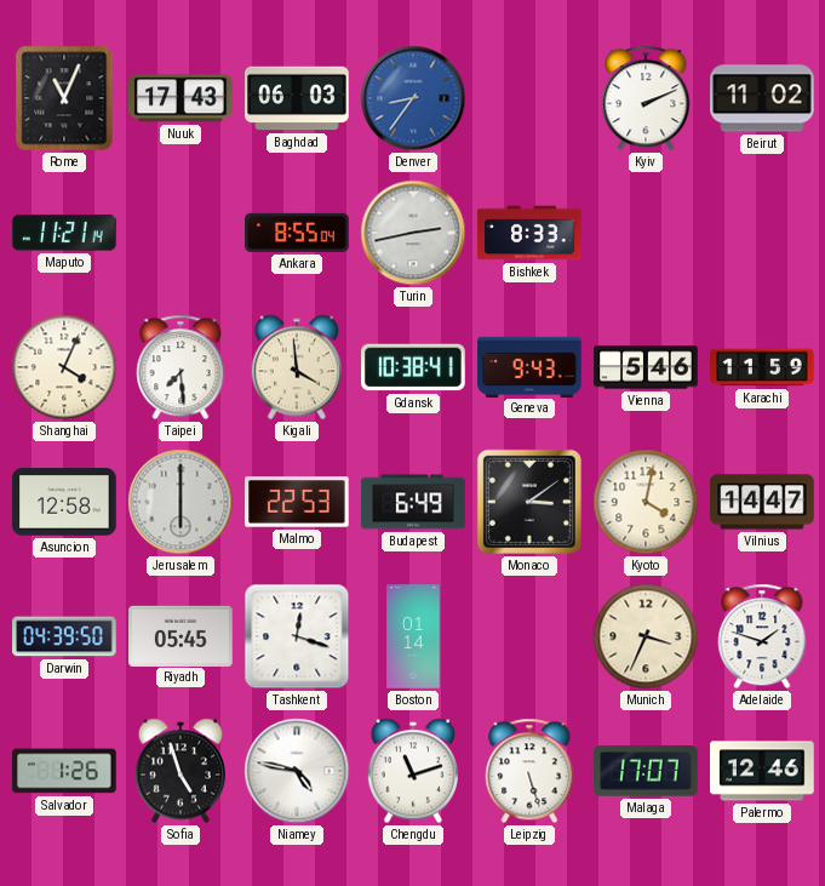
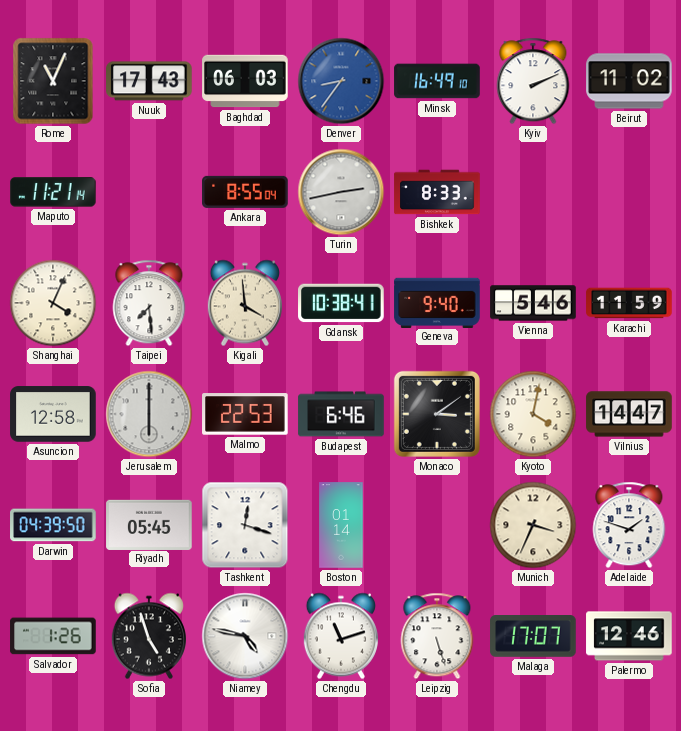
Minsk: none -> 16:49 (437, 81)
Geneva: 9:43 -> 9:40 (437, 302)
Budapest: 6:49 -> 6:46 (341, 414)
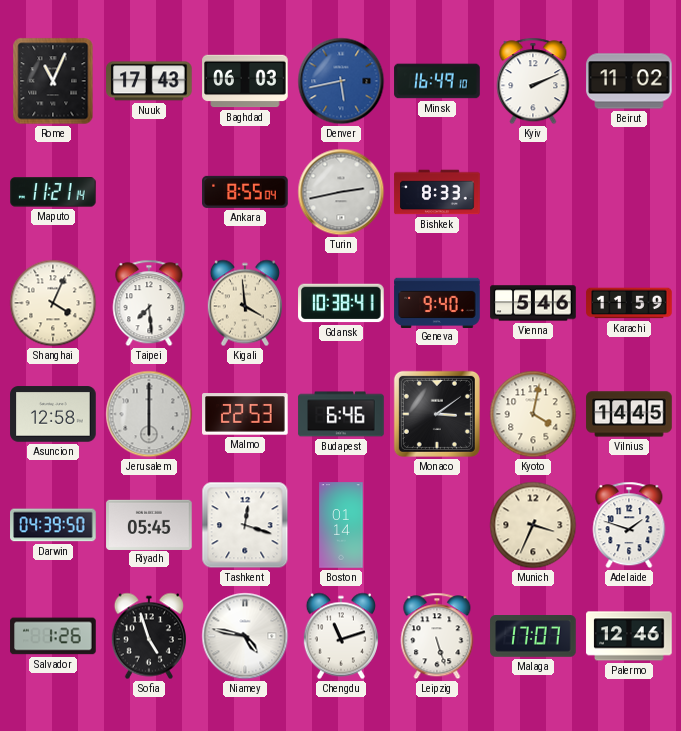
Denver: 8:36 -> 5:43 (341, 81)
Vilnius: 14:47 -> 14:45 (629, 414)
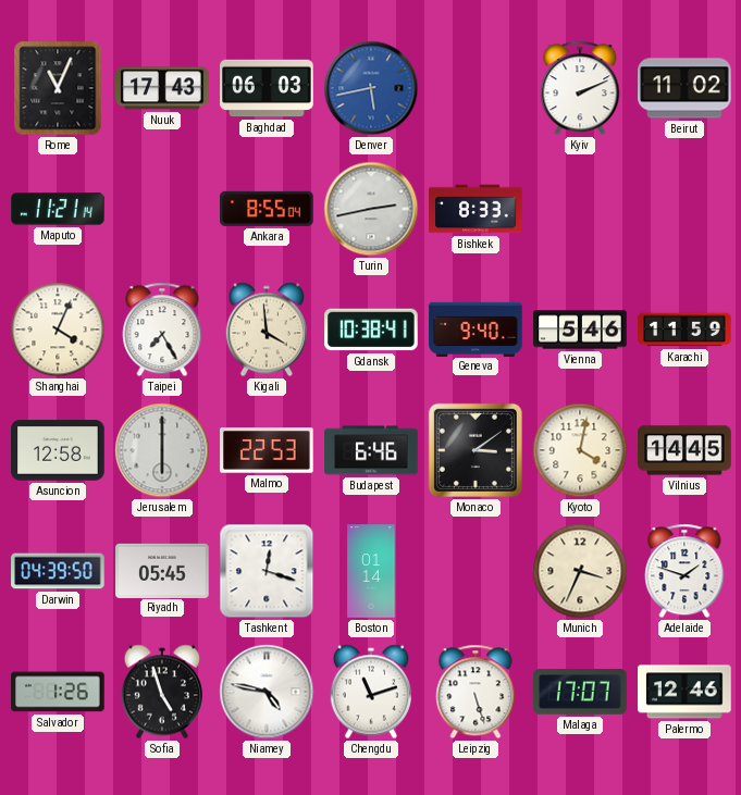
Minsk: 16:49 -> none (437, 81)
Taipei: 7:29 -> 7:25 (162, 330)
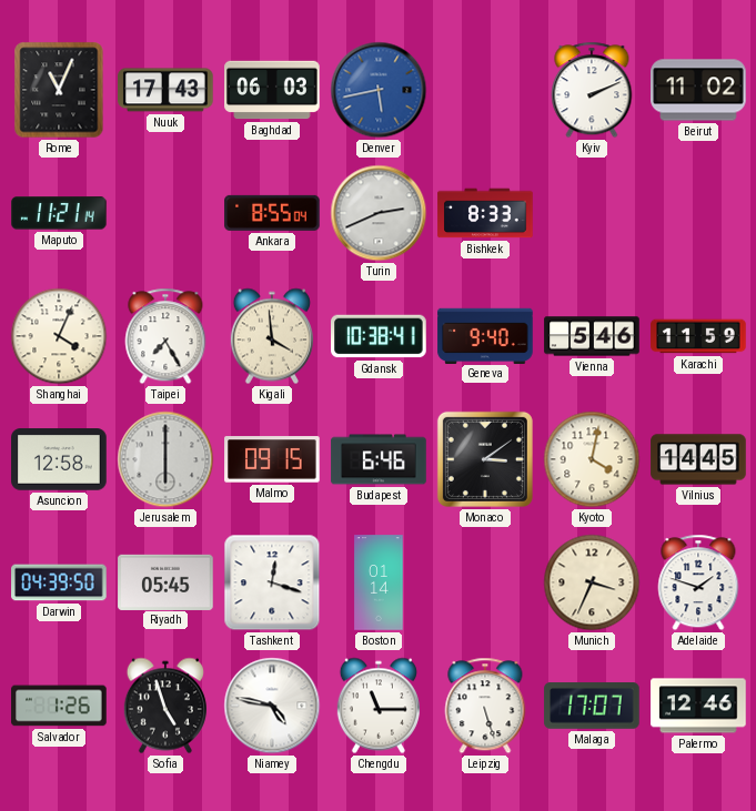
Turin: 2:43 -> 2:41 (379, 213)
Malmo: 22:53 -> 09:15 (272, 459)
Chengdu: 11:12 -> 11:15 (379, 706)
